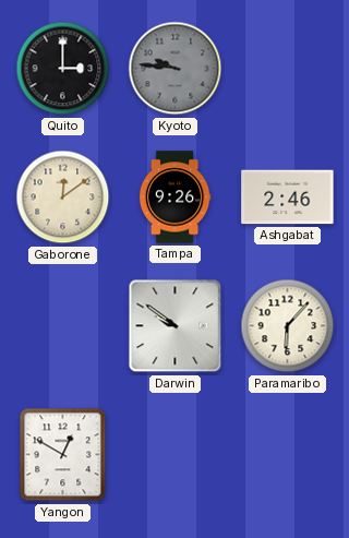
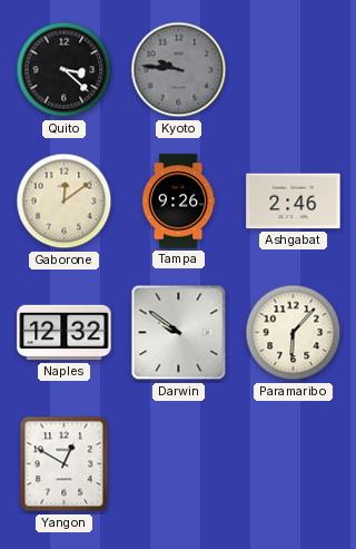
Quito: 3:00 -> 3:22 (65, 70)
Naples: none -> 12:32 (65, 333)
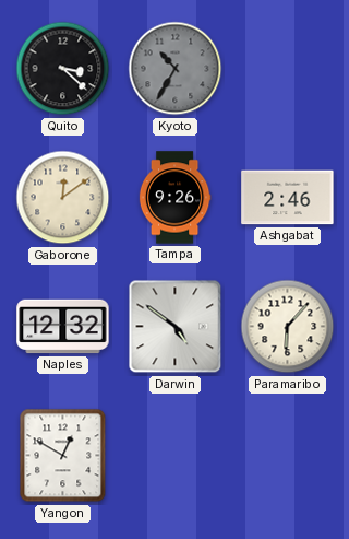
Kyoto: 9:46 -> 10:35 (176, 69)
Darwin: 9:51 -> 4:51 (176, 327)
